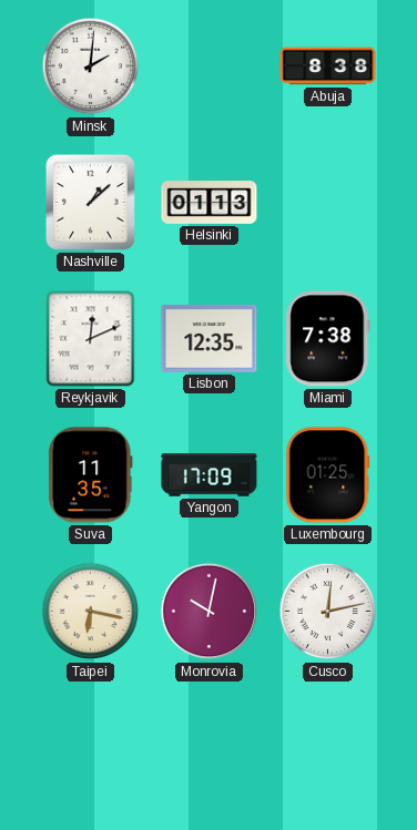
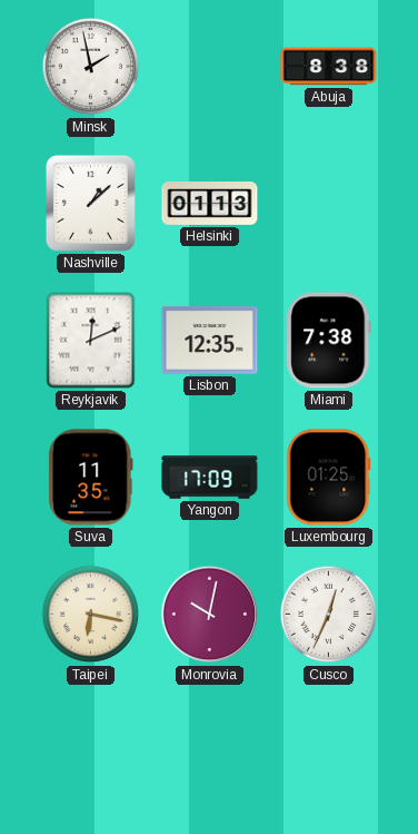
Minsk: 2:01 -> 1:58 (91, 67)
Cusco: 12:13 -> 12:34 (329, 615)
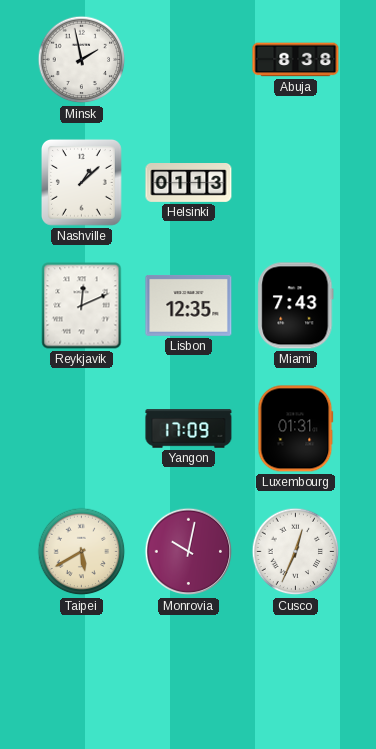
Miami: 7:38 -> 7:43 (296, 306)
Suva: 11:35 -> none (91, 478)
Luxembourg: 01:25 -> 01:31 (296, 429)
Taipei: 6:17 -> 5:40 (82, 552)
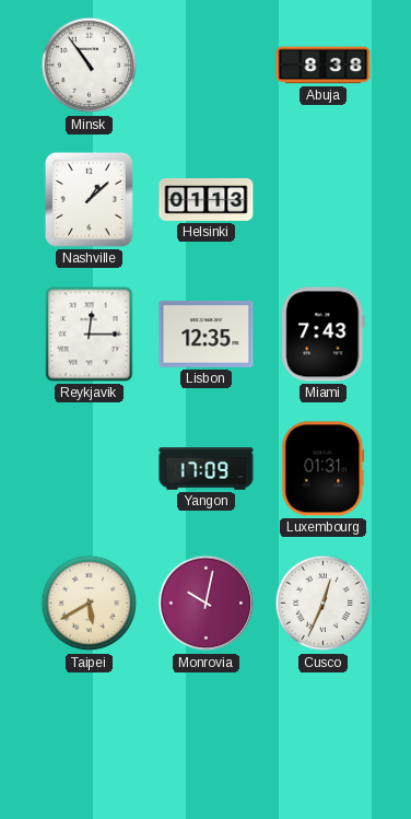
Minsk: 1:58 -> 10:54 (90, 66)
Reykjavik: 12:11 -> 12:15 (90, 335)
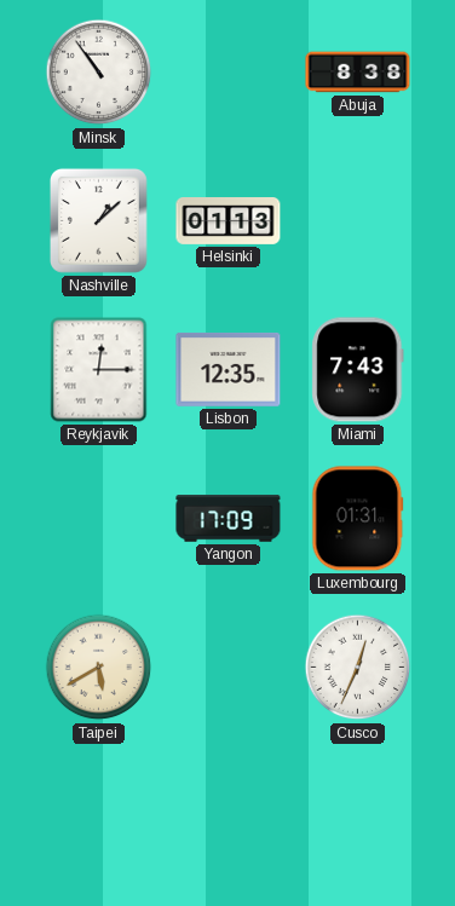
Monrovia: 10:02 -> none (207, 604)
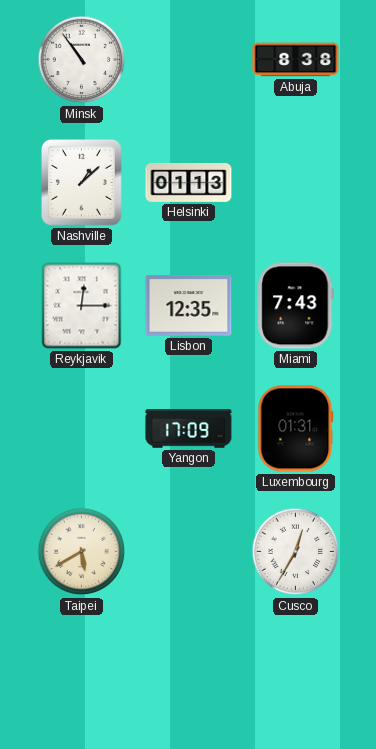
Cusco: 12:34 -> 12:35 (296, 552)
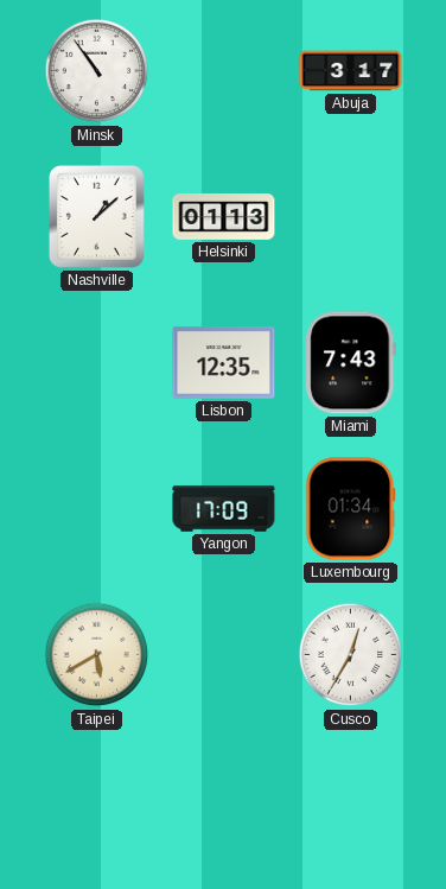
Abuja: 8:38 -> 3:17 (351, 71)
Reykjavik: 12:15 -> none (82, 306)
Luxembourg: 01:31 -> 01:34 (351, 509)
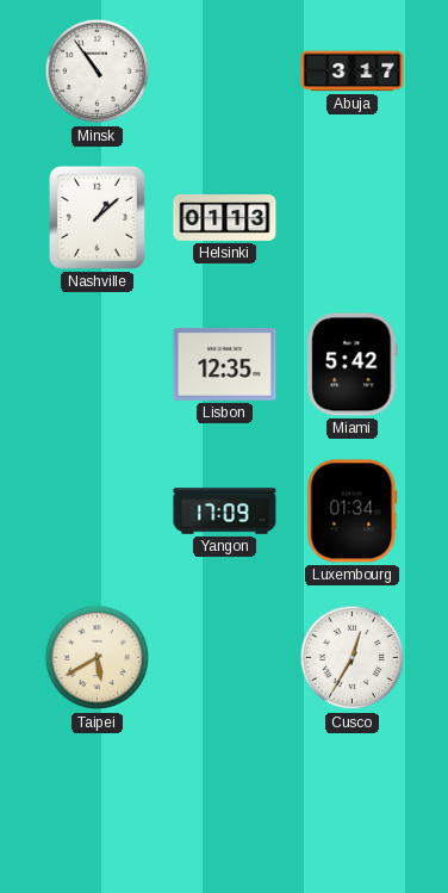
Miami: 7:43 -> 5:42 (353, 365)
